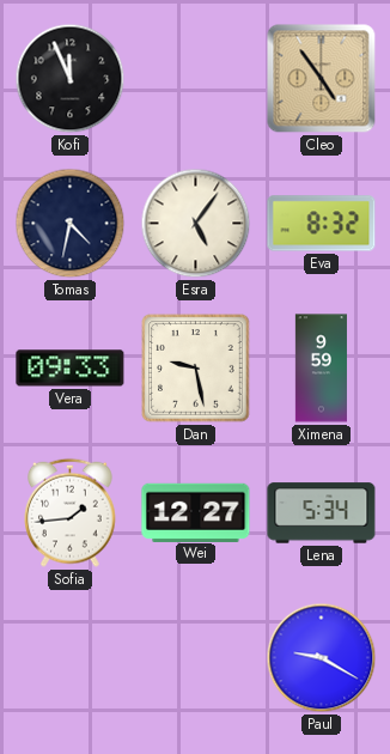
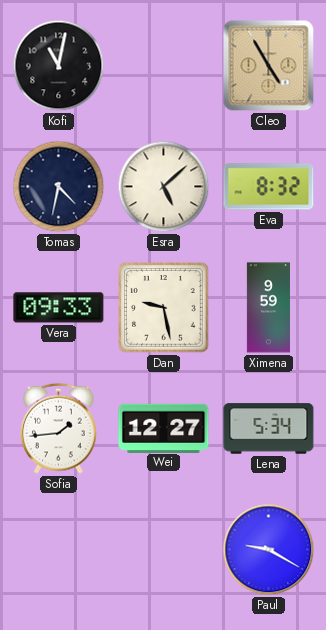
Kofi: 11:56 -> 11:02 (59, 66)
Cleo: 4:54 -> 4:55 (269, 66)
Esra: 5:06 -> 5:08 (164, 187)
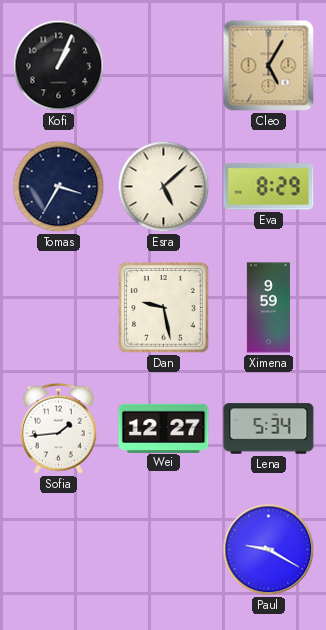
Kofi: 11:02 -> 1:04 (59, 66)
Cleo: 4:55 -> 5:05 (269, 66)
Tomas: 4:32 -> 3:35 (59, 187)
Eva: 8:32 -> 8:29 (269, 187)
Vera: 09:33 -> none (59, 308)
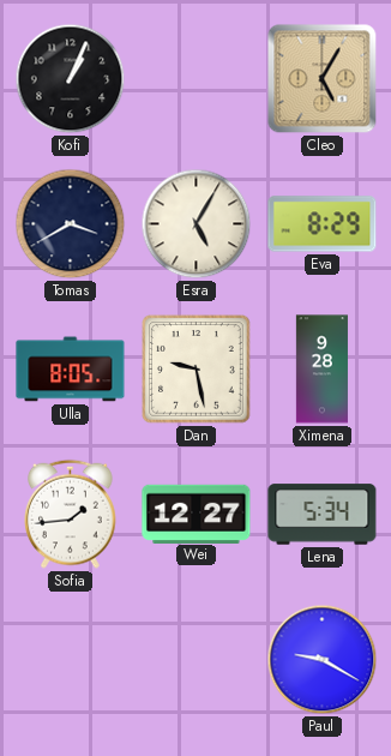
Tomas: 3:35 -> 3:40 (71, 224)
Esra: 5:08 -> 5:05 (197, 224)
Ulla: none -> 8:05 (71, 370)
Ximena: 9:59 -> 9:28 (321, 370)
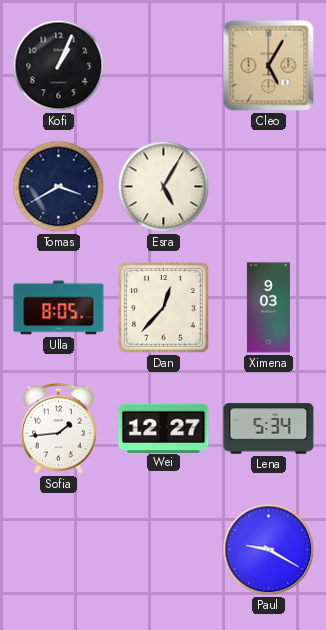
Eva: 8:29 -> none (323, 224)
Dan: 9:28 -> 12:37 (164, 308)
Ximena: 9:28 -> 9:03 (268, 308)
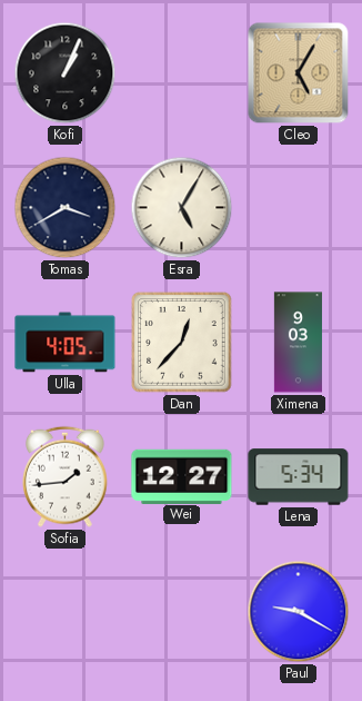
Ulla: 8:05 -> 4:05 (66, 343)
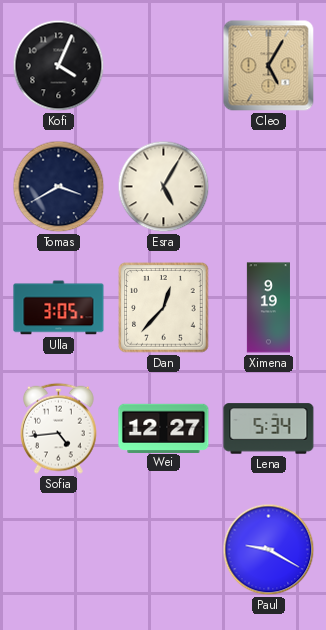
Kofi: 1:04 -> 4:04 (59, 66)
Ulla: 4:05 -> 3:05 (59, 308)
Ximena: 9:03 -> 9:19 (268, 308)
Sofia: 1:44 -> 4:44 (59, 428)
